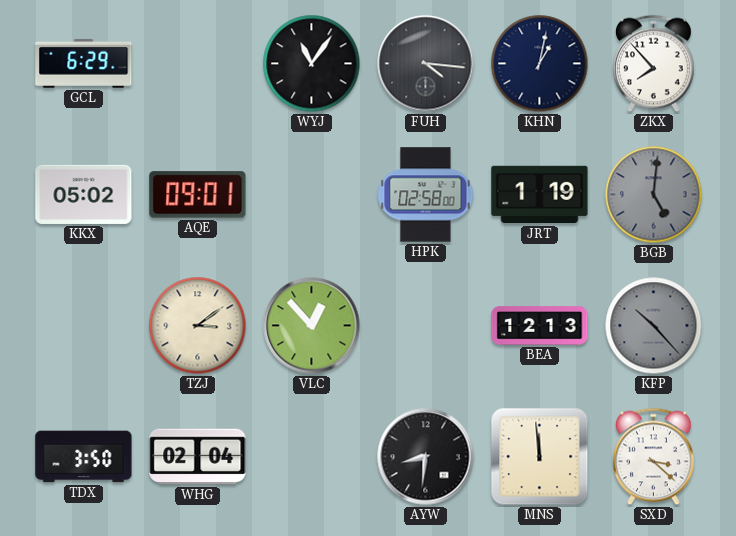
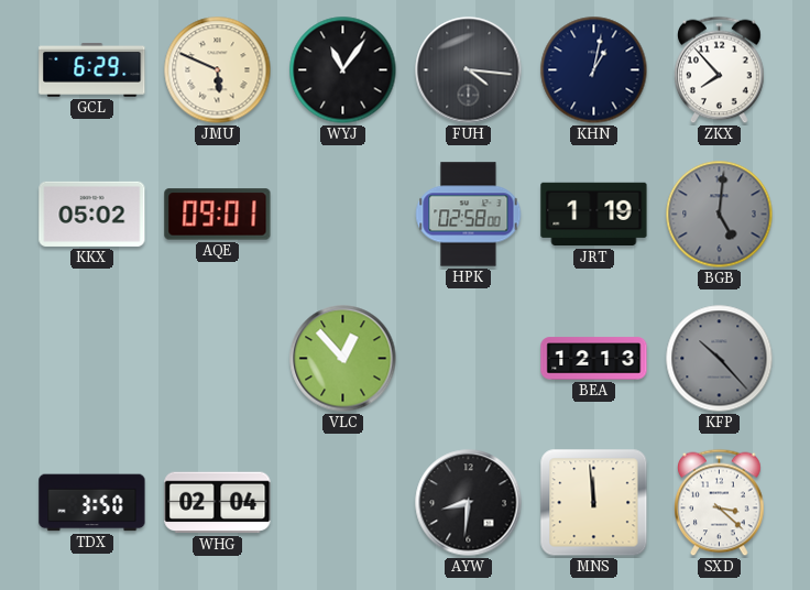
JMU: none -> 5:49 (218, 70)
TZJ: 3:09 -> none (198, 326)
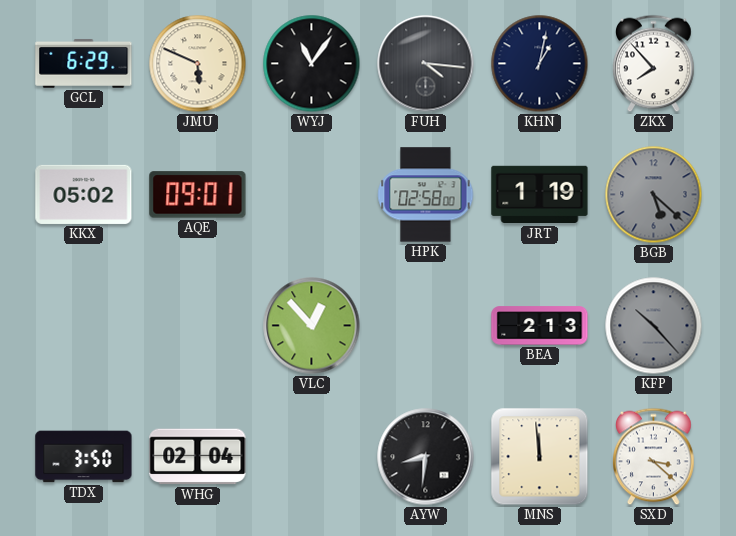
BGB: 5:01 -> 5:22 (654, 195)
BEA: 12:13 -> 2:13 (540, 326)
